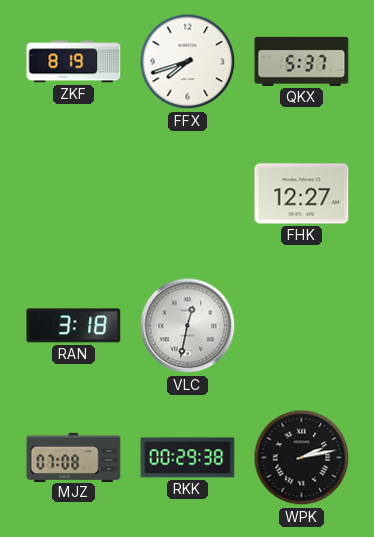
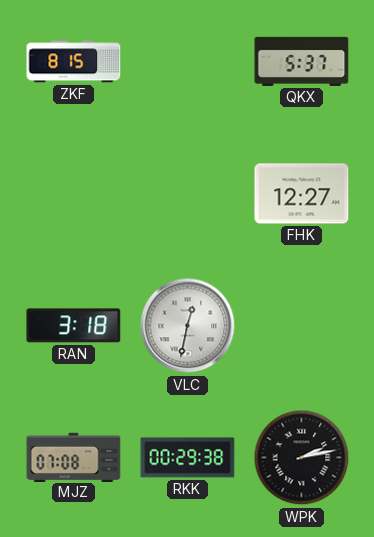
ZKF: 8:19 -> 8:15 (74, 62)
FFX: 7:42 -> none (188, 62)
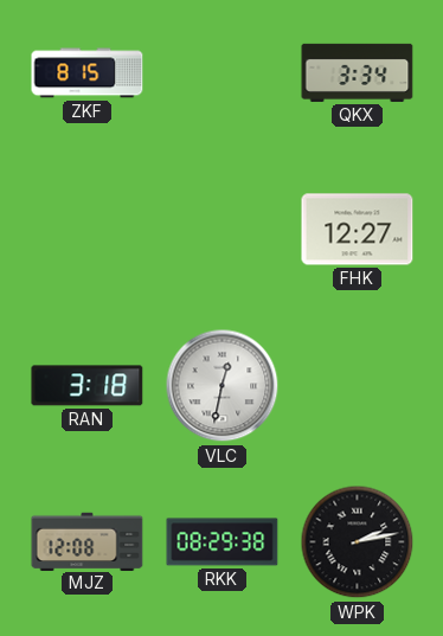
QKX: 5:37 -> 3:34 (358, 72)
MJZ: 07:08 -> 12:08 (88, 541)
RKK: 00:29 -> 08:29 (223, 542)
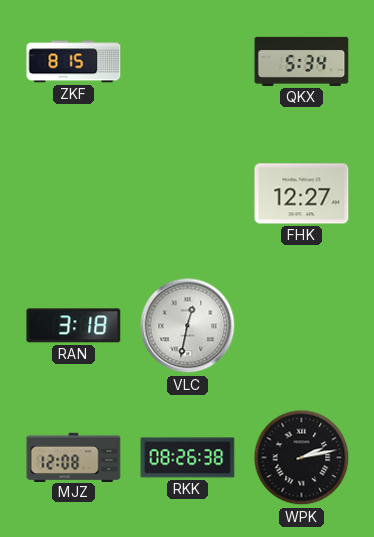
QKX: 3:34 -> 5:34 (302, 61)
RKK: 08:29 -> 08:26 (188, 458)
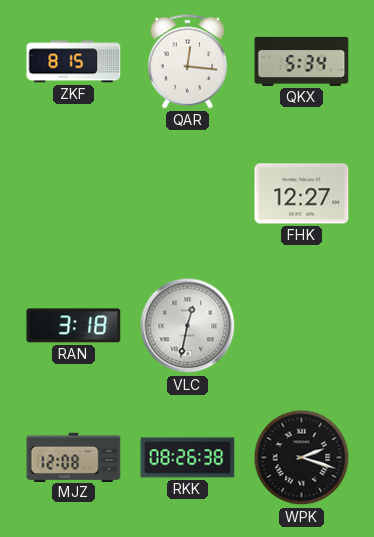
QAR: none -> 12:16 (188, 62)
WPK: 2:13 -> 2:18 (302, 458)
